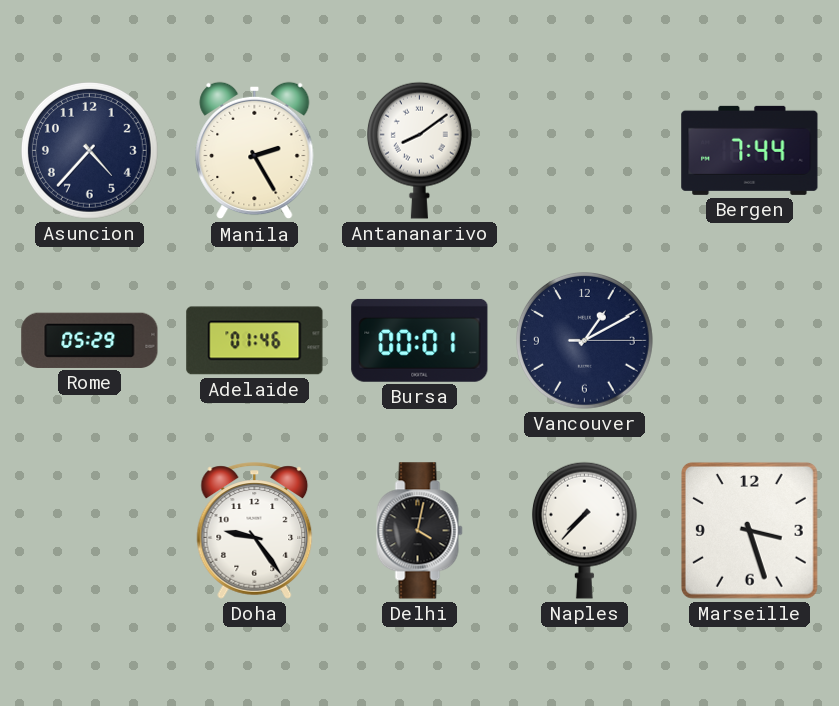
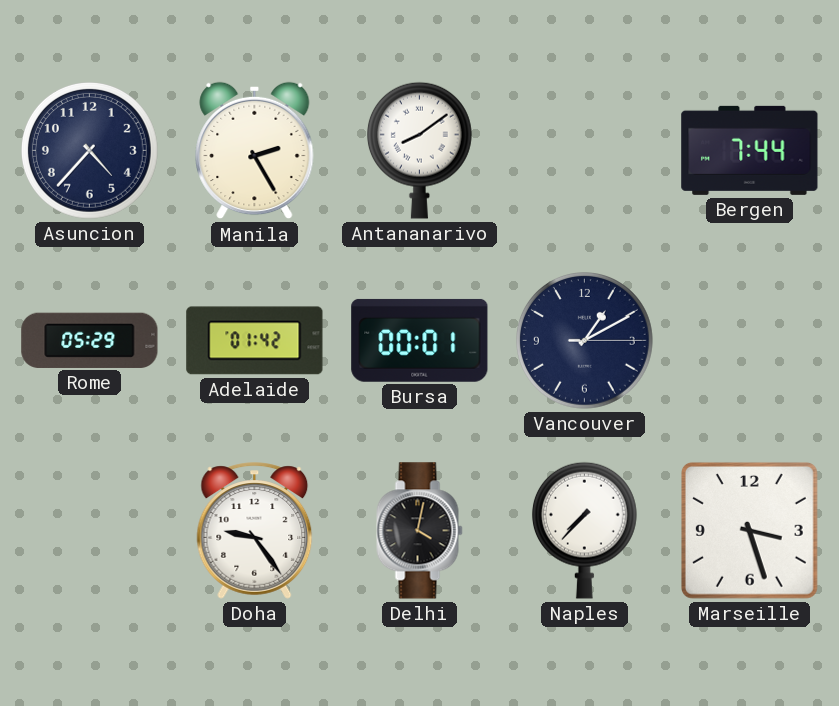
Adelaide: 01:46 -> 01:42 (255, 341)
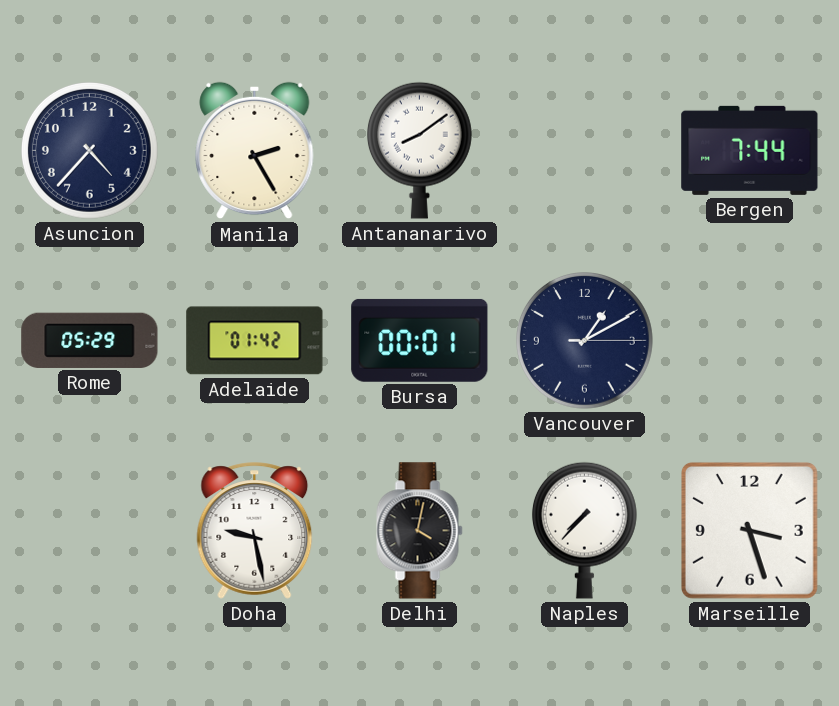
Doha: 9:24 -> 9:28 (255, 531)
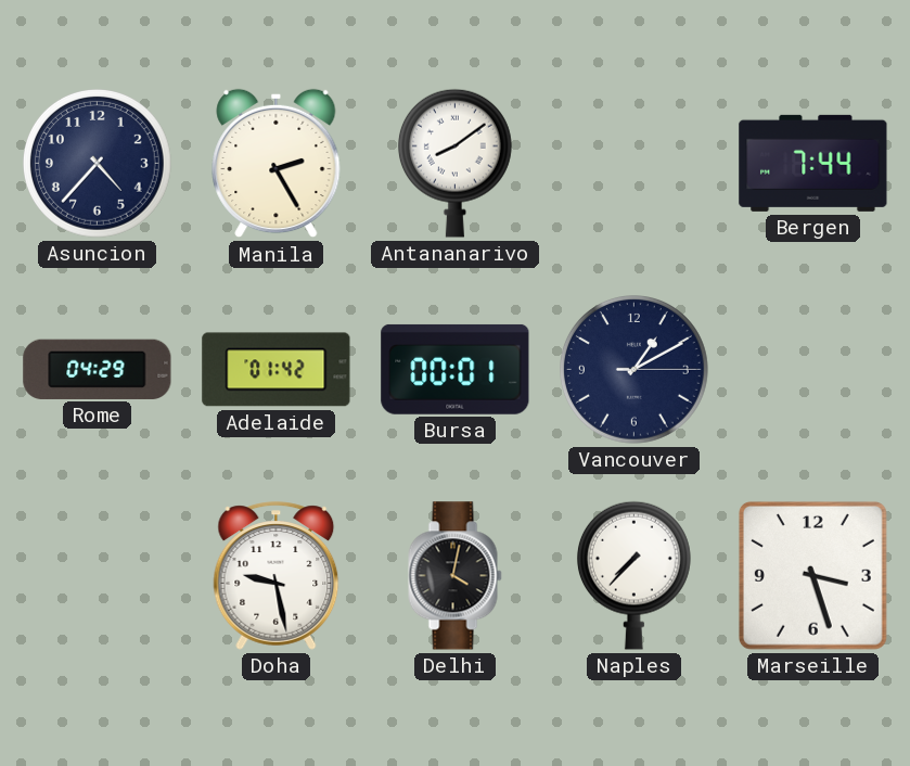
Rome: 05:29 -> 04:29 (98, 369)
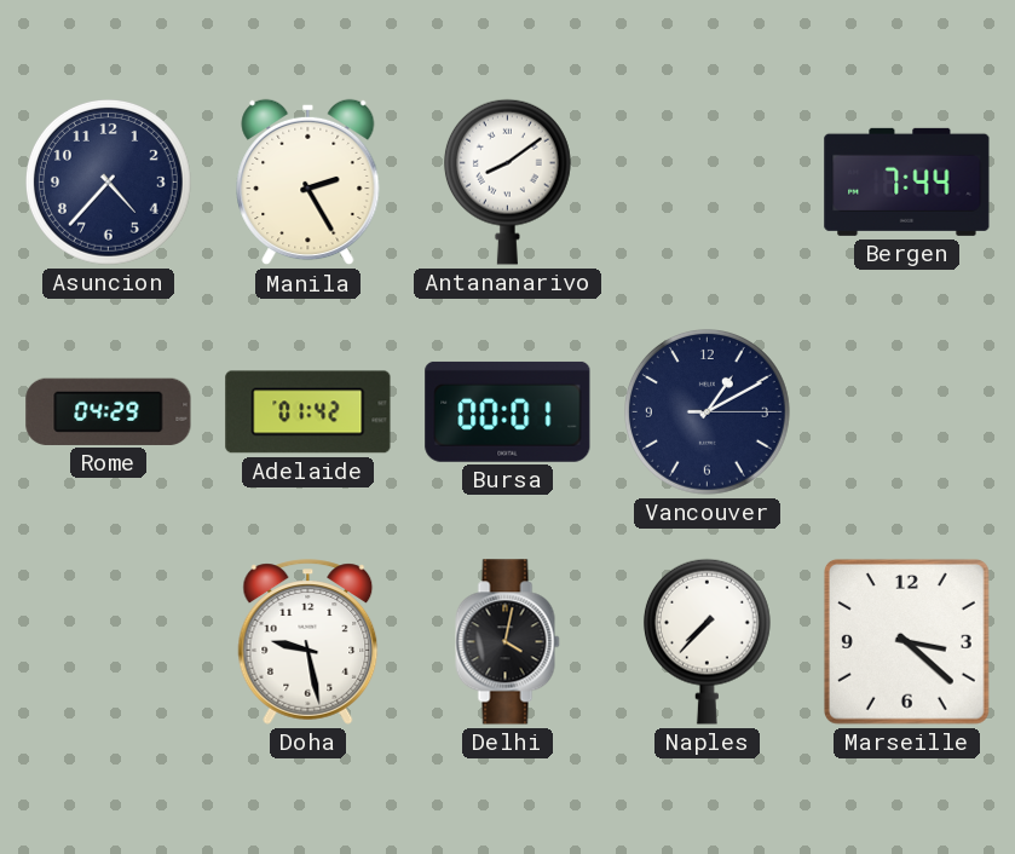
Marseille: 3:27 -> 3:22 (906, 641)
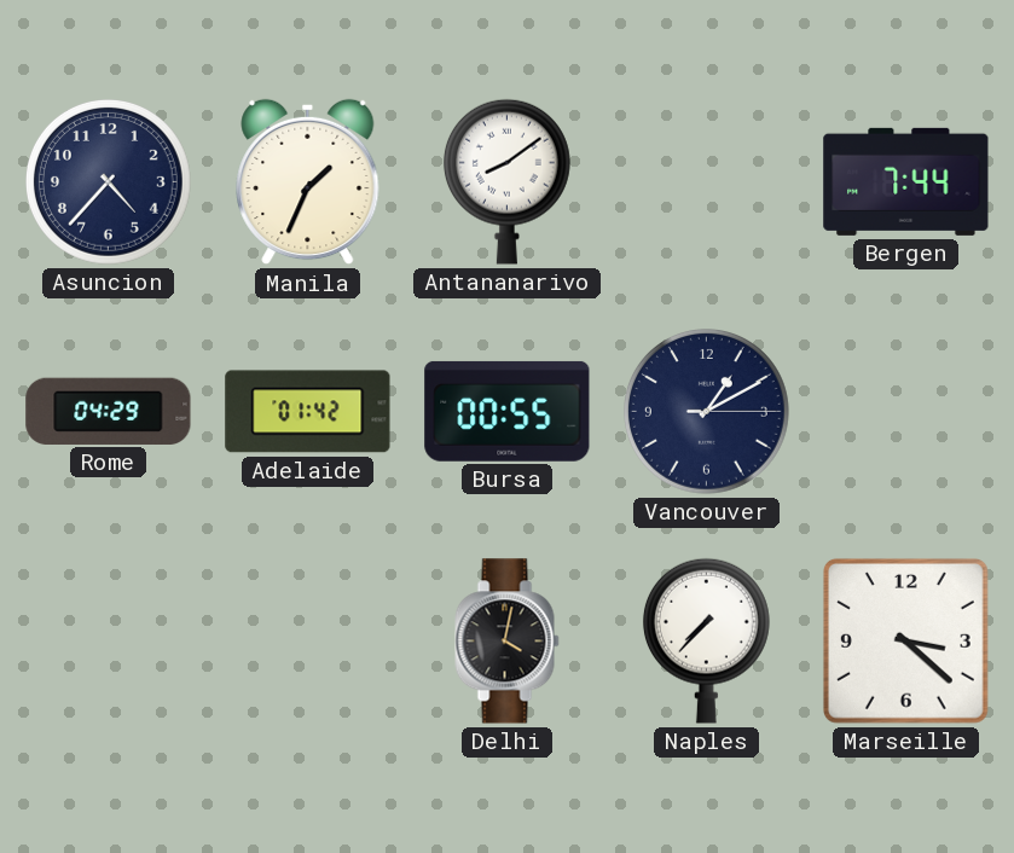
Manila: 2:25 -> 1:34 (308, 182)
Bursa: 00:01 -> 00:55 (508, 411)
Doha: 9:28 -> none (308, 642)
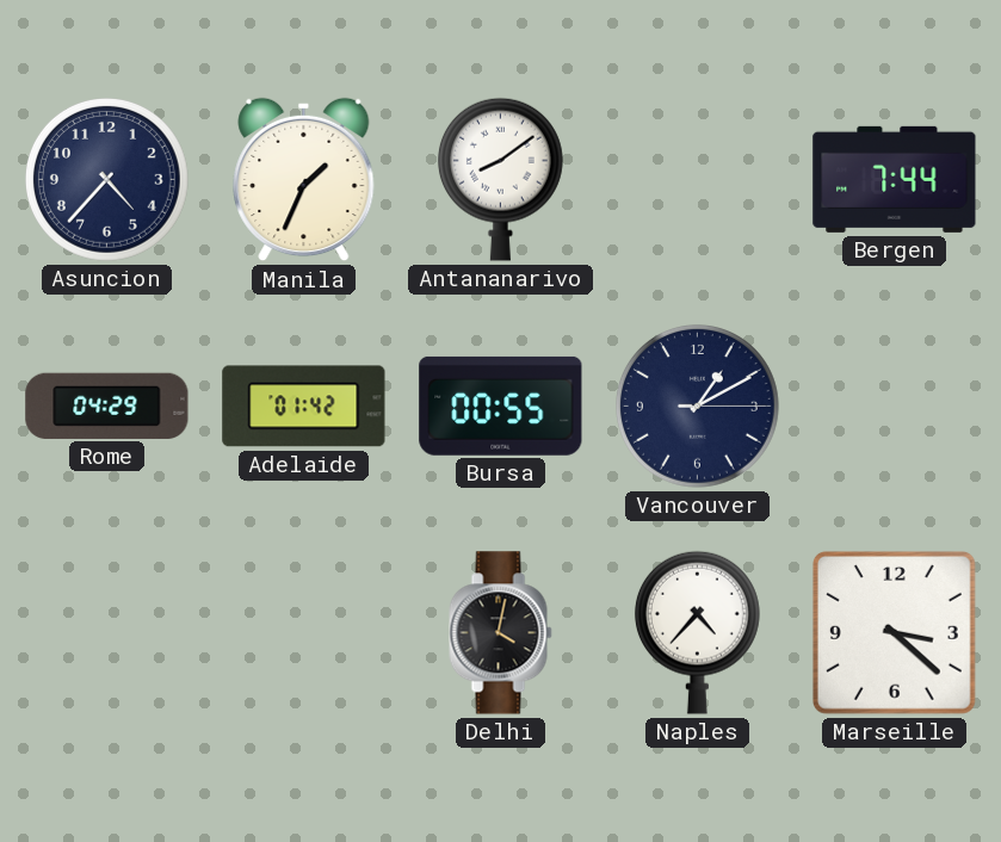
Naples: 7:37 -> 4:37 (697, 632)
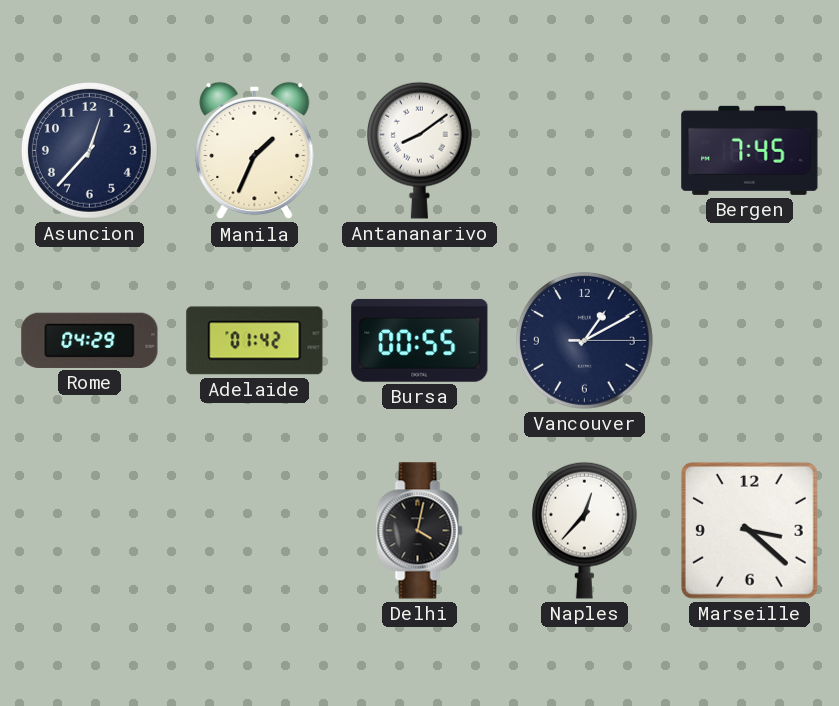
Asuncion: 4:37 -> 12:37 (90, 151)
Bergen: 7:44 -> 7:45 (750, 150)
Naples: 4:37 -> 12:37 (584, 530)
